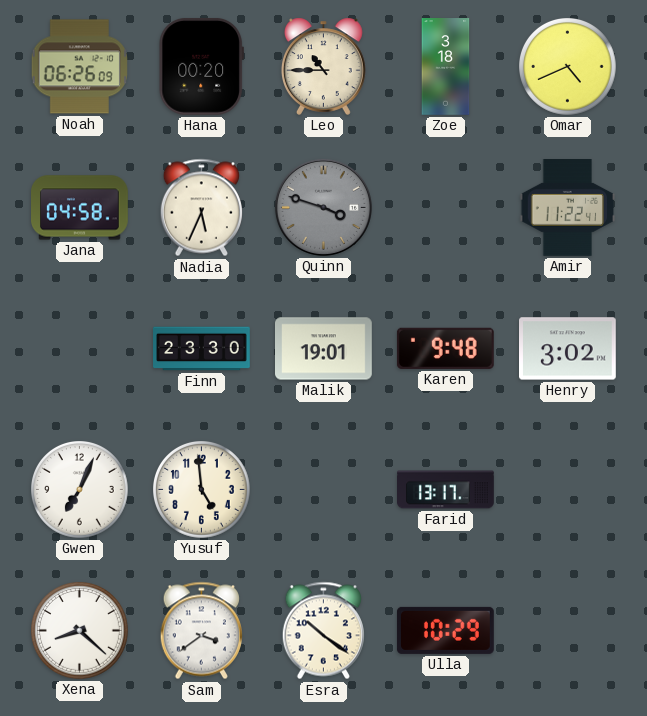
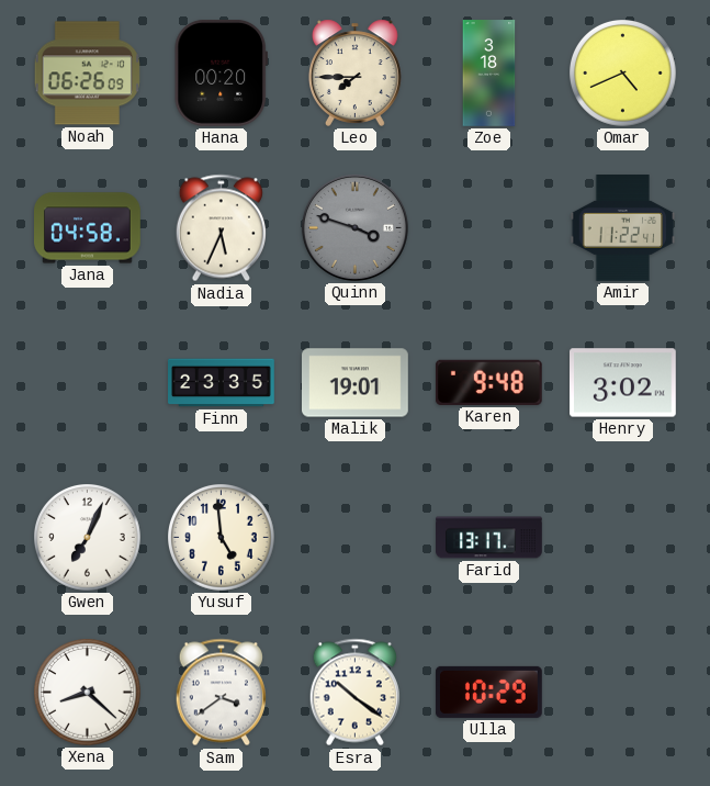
Leo: 10:45 -> 7:45 (354, 72)
Finn: 23:30 -> 23:35 (222, 383)
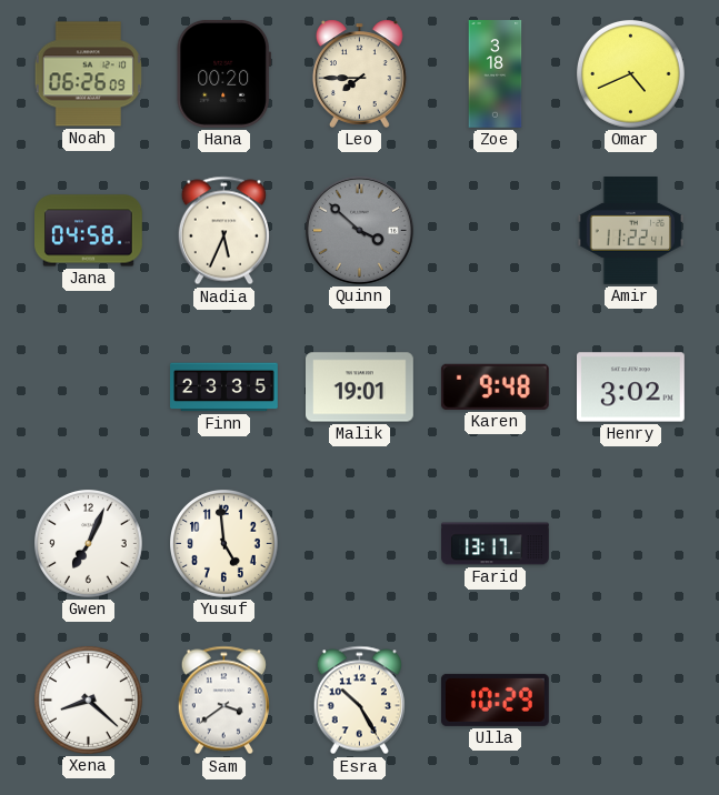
Quinn: 3:48 -> 3:52 (359, 230)
Esra: 10:21 -> 10:25 (359, 701)
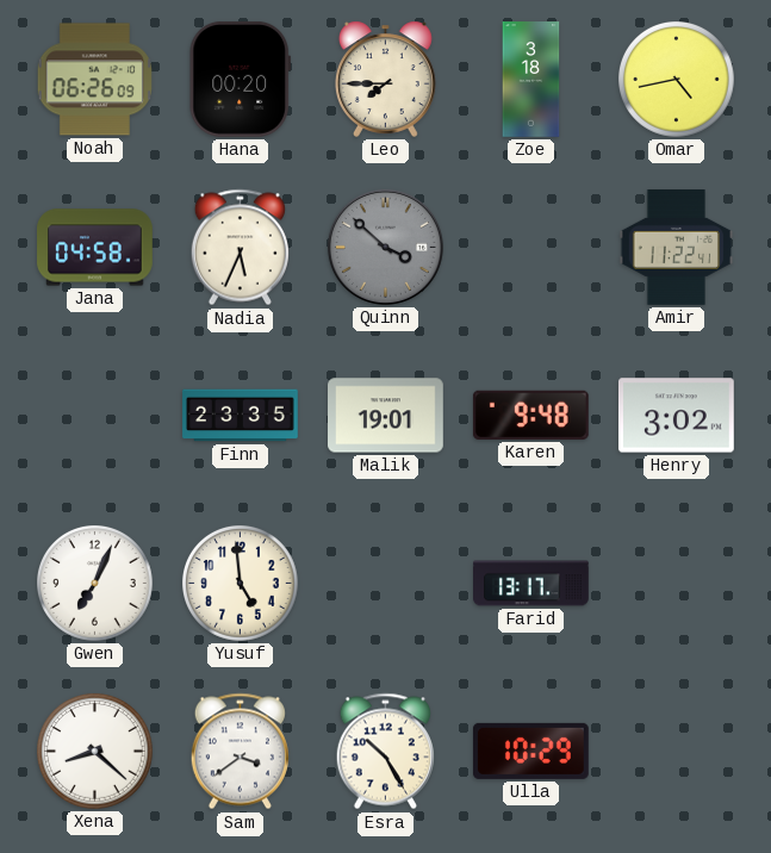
Omar: 4:41 -> 4:43 (677, 80)
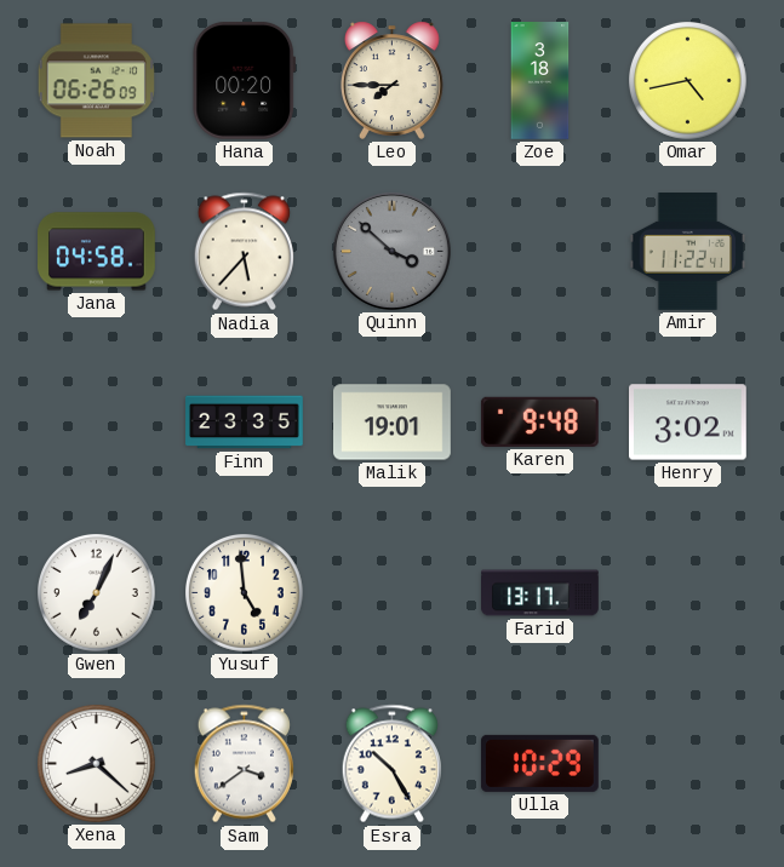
Nadia: 5:34 -> 5:37 (244, 252)
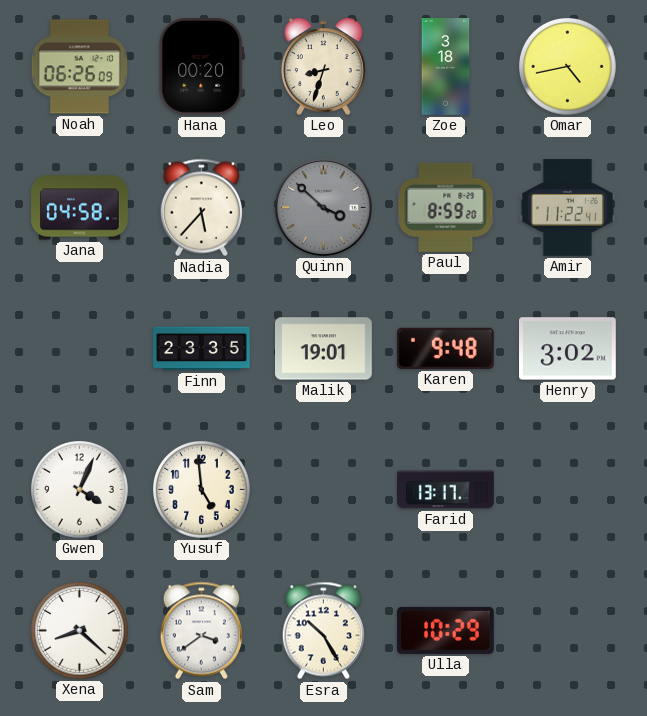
Leo: 7:45 -> 8:33 (323, 66)
Paul: none -> 8:59 (446, 207)
Gwen: 7:04 -> 4:04 (80, 490)
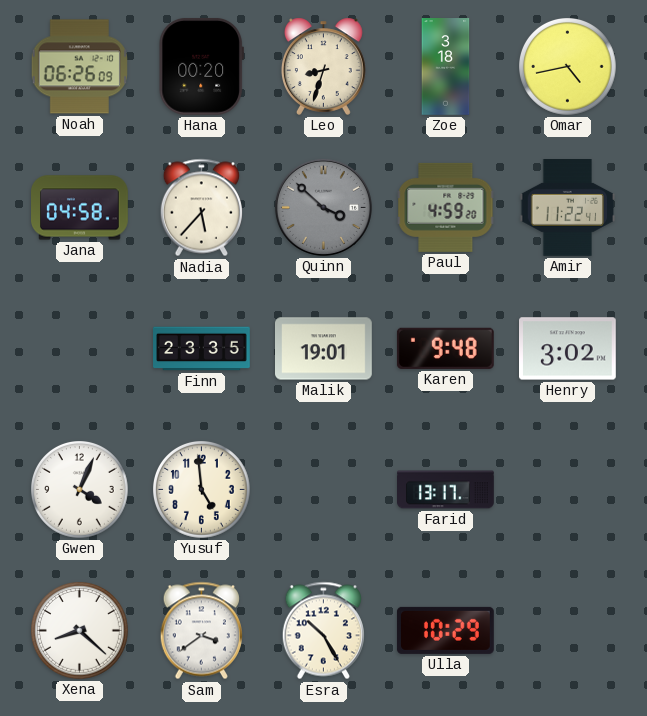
Paul: 8:59 -> 4:59 (446, 207)
